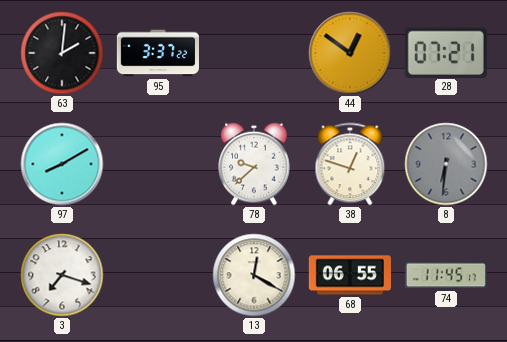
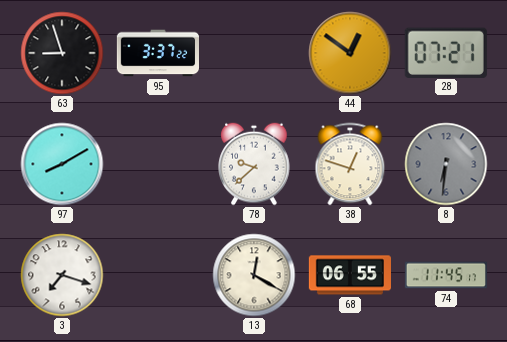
63: 2:01 -> 8:57 (62, 53)
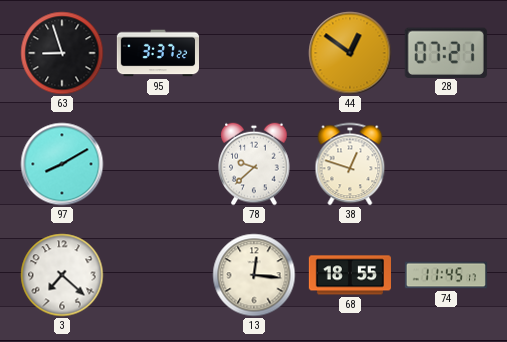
8: 6:31 -> none (446, 164)
3: 7:18 -> 7:22 (62, 275)
13: 12:20 -> 12:16 (254, 275)
68: 06:55 -> 18:55 (349, 275)
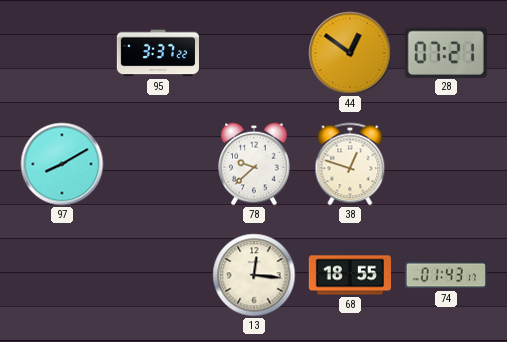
63: 8:57 -> none (62, 53)
3: 7:22 -> none (62, 275)
74: 11:45 -> 01:43 (445, 275)
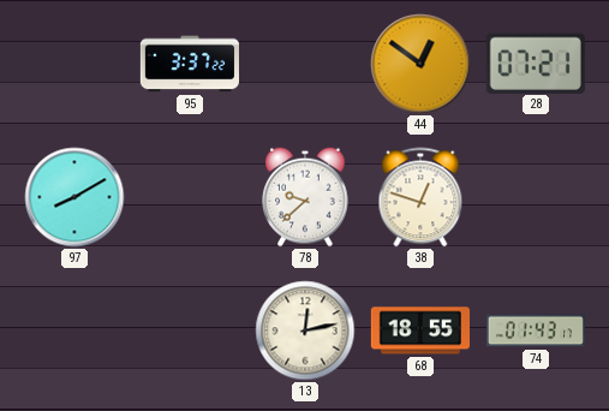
13: 12:16 -> 12:13 (305, 330)
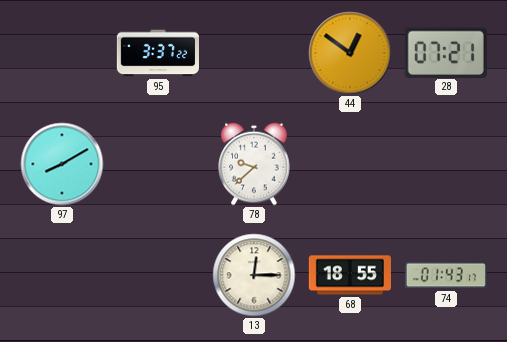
38: 12:48 -> none (420, 197)
13: 12:13 -> 12:15 (254, 275)
